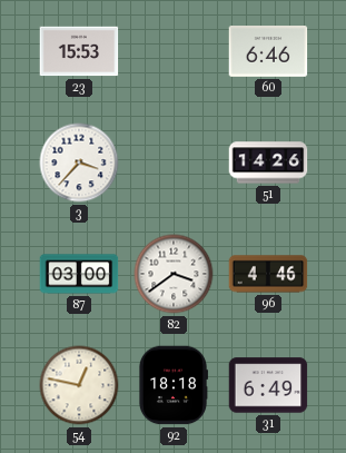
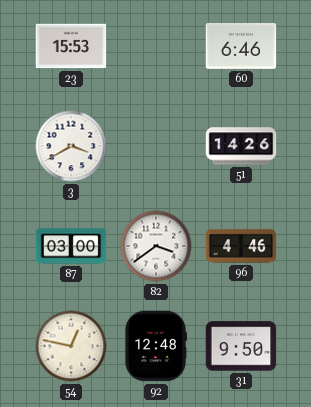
3: 3:37 -> 3:40 (71, 146)
92: 18:18 -> 12:48 (155, 346)
31: 6:49 -> 9:50 (241, 346)
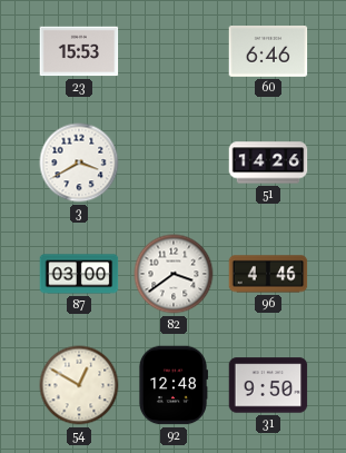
54: 12:47 -> 12:50 (79, 385)
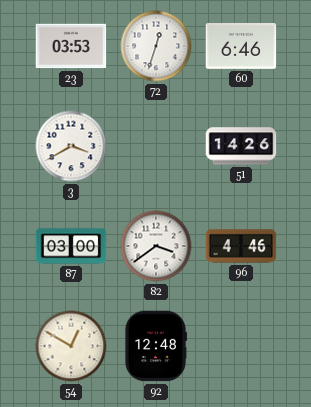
23: 15:53 -> 03:53 (71, 46)
72: none -> 12:33 (156, 46)
31: 9:50 -> none (268, 385)
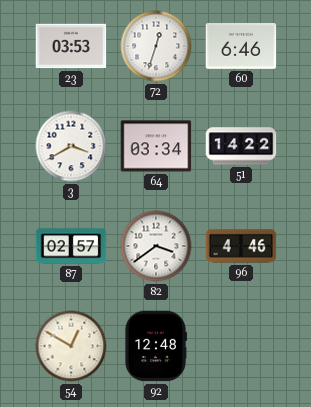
64: none -> 03:34 (156, 146)
51: 14:26 -> 14:22 (241, 146)
87: 03:00 -> 02:57 (71, 246)
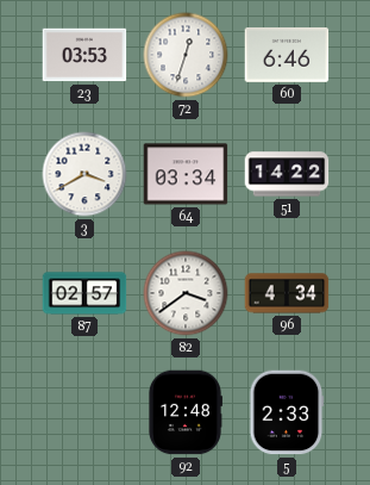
96: 4:46 -> 4:34 (287, 293)
54: 12:50 -> none (71, 346)
5: none -> 2:33 (287, 412)
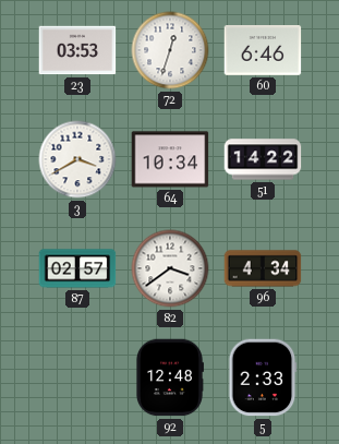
64: 03:34 -> 10:34 (170, 159)
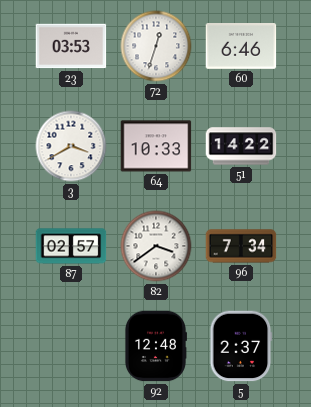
64: 10:34 -> 10:33 (156, 146)
96: 4:34 -> 7:34 (241, 246)
5: 2:33 -> 2:37 (241, 346)
